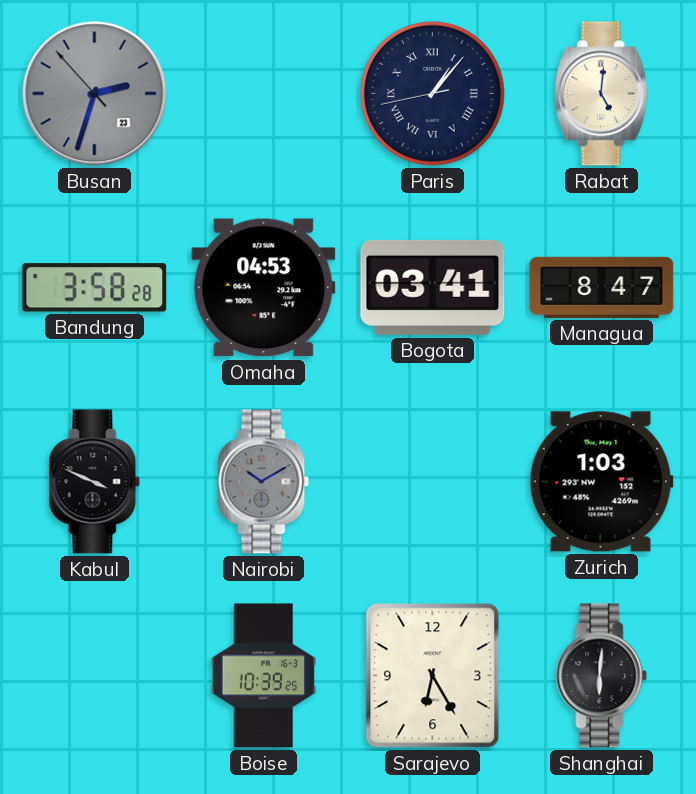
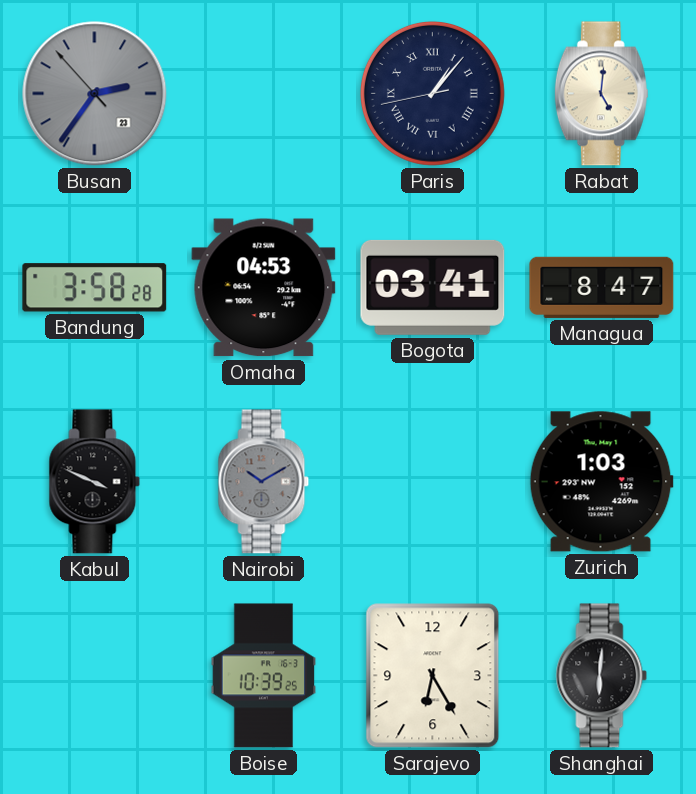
Busan: 2:32 -> 2:35 (95, 94)
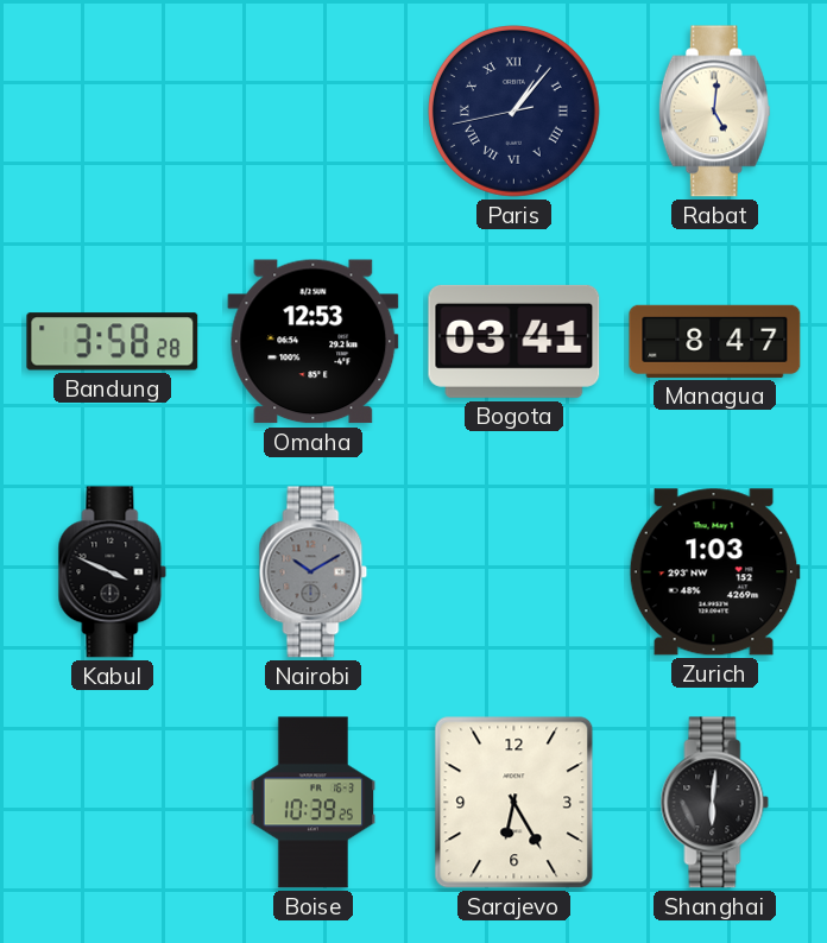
Busan: 2:35 -> none (95, 94)
Omaha: 04:53 -> 12:53 (314, 342)
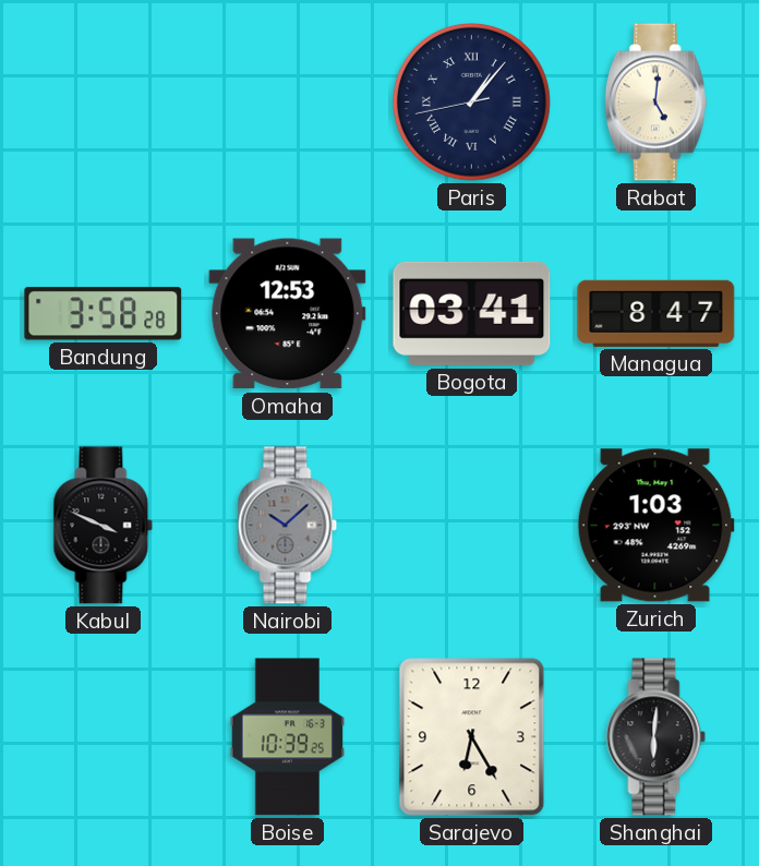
Nairobi: 10:10 -> 10:08 (288, 526)
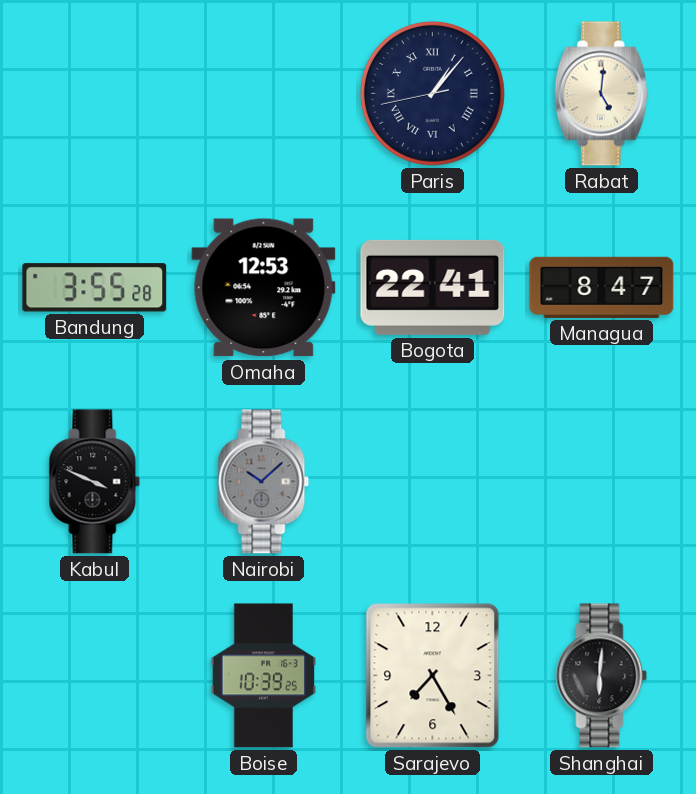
Bandung: 3:58 -> 3:55 (95, 288)
Bogota: 03:41 -> 22:41 (433, 287)
Zurich: 1:03 -> none (655, 526)
Sarajevo: 6:25 -> 7:25 (433, 676)
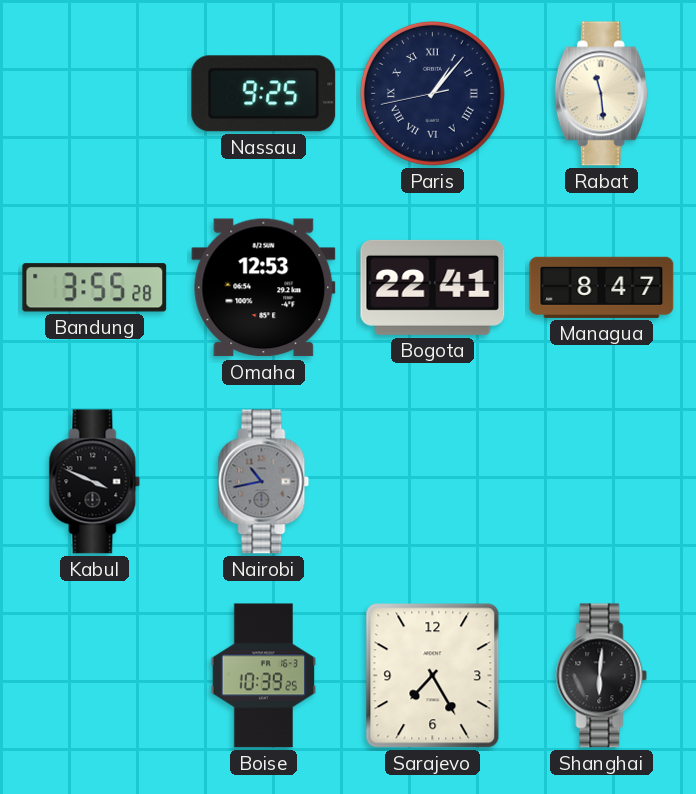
Nassau: none -> 9:25 (264, 94)
Rabat: 5:01 -> 11:29 (601, 94)
Nairobi: 10:08 -> 10:43 (264, 482)
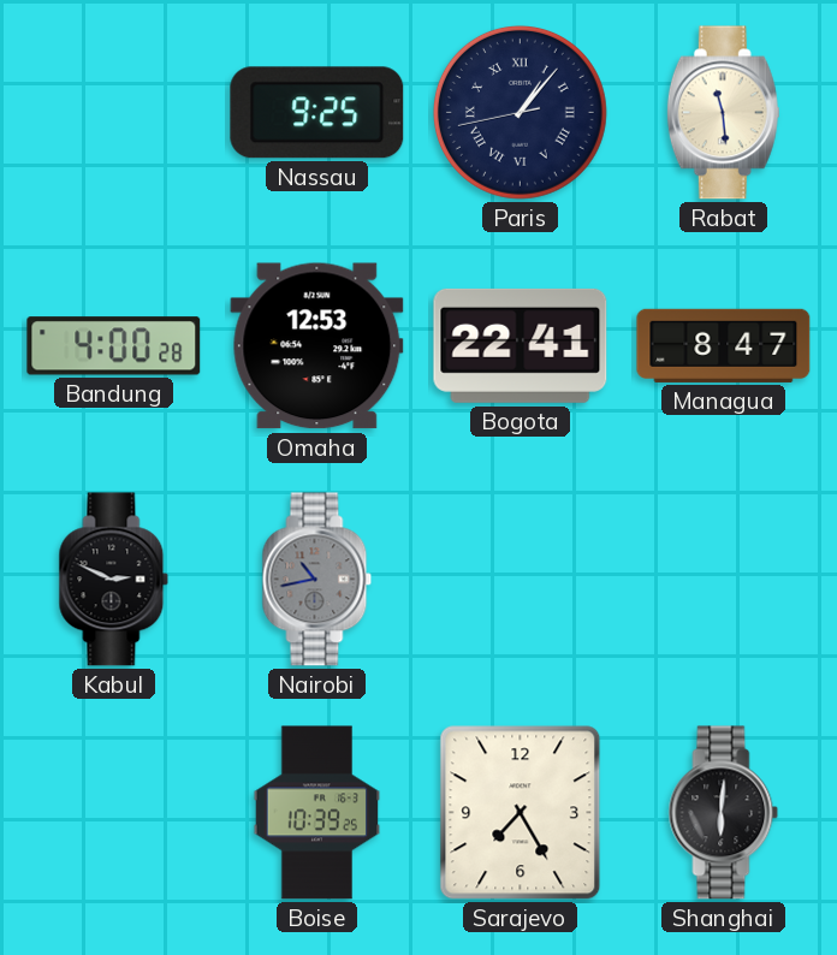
Bandung: 3:55 -> 4:00 (114, 346)
Kabul: 3:49 -> 2:49 (114, 580)
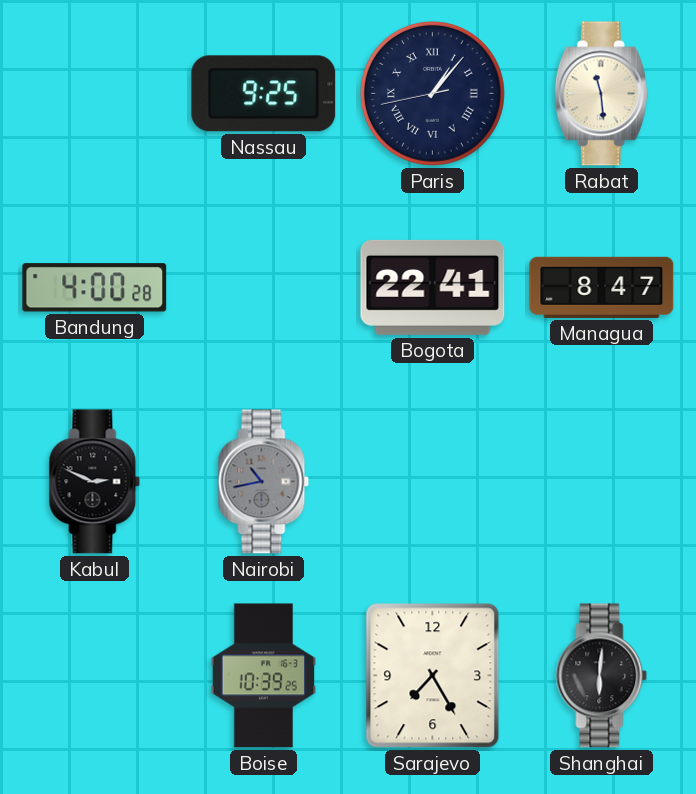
Omaha: 12:53 -> none (317, 346)
